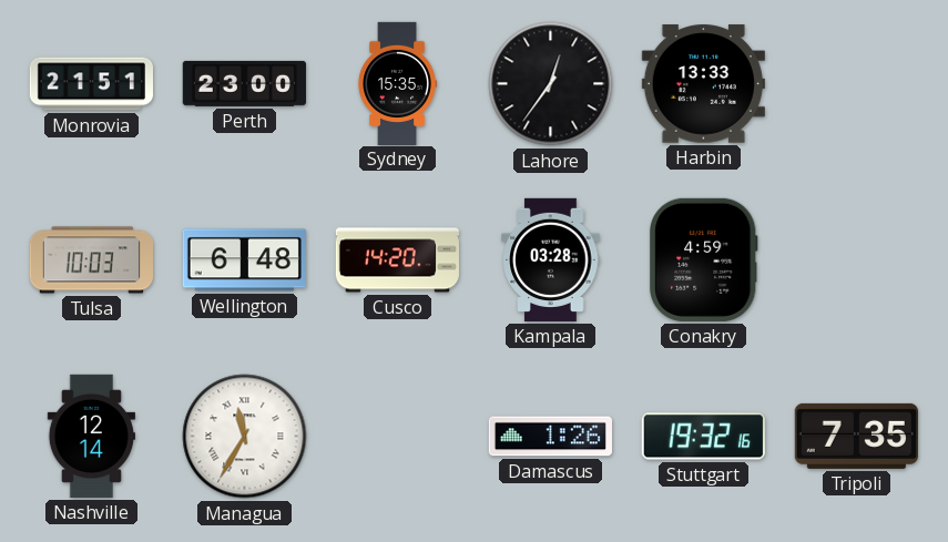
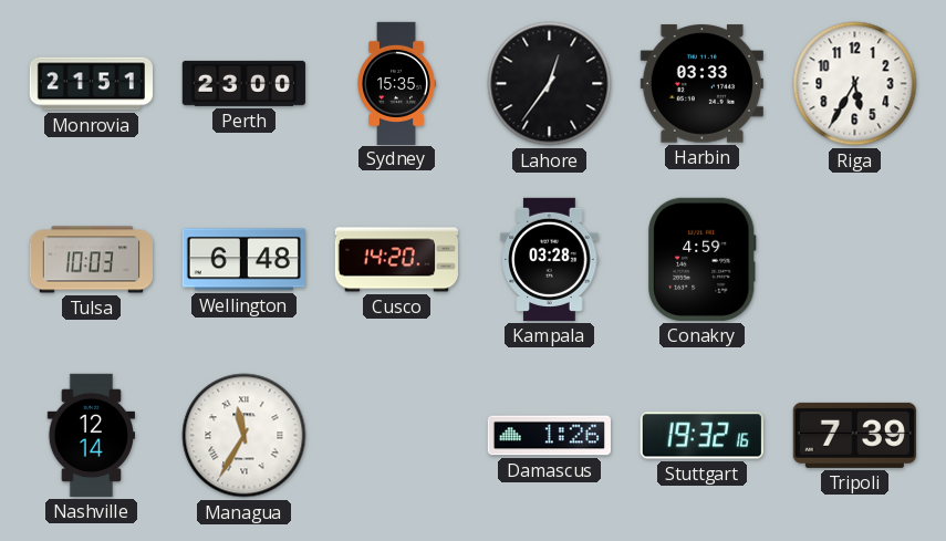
Harbin: 13:33 -> 03:33 (701, 84)
Riga: none -> 5:35 (855, 84)
Tripoli: 7:35 -> 7:39 (854, 435)
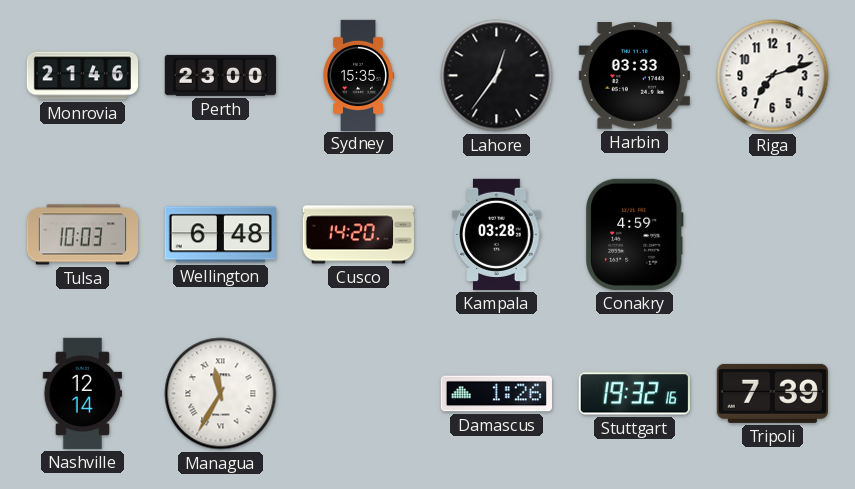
Monrovia: 21:51 -> 21:46 (82, 76)
Riga: 5:35 -> 7:12 (773, 76)
